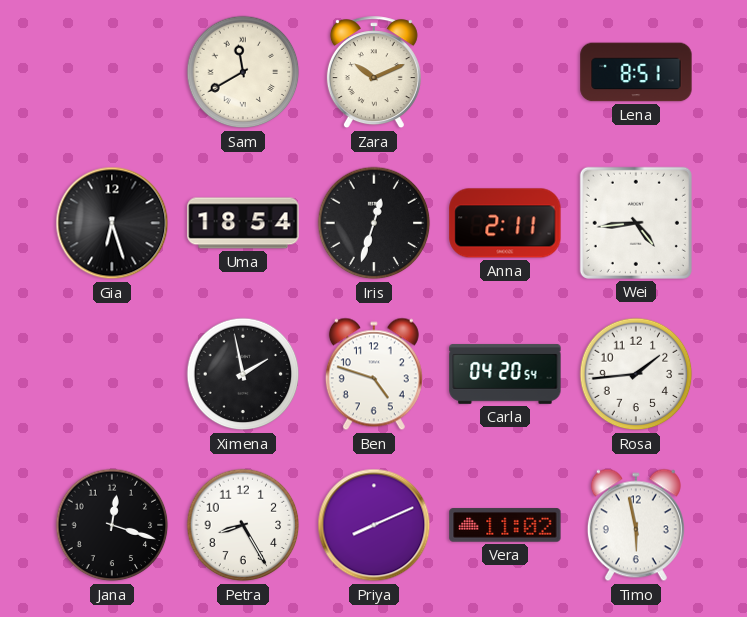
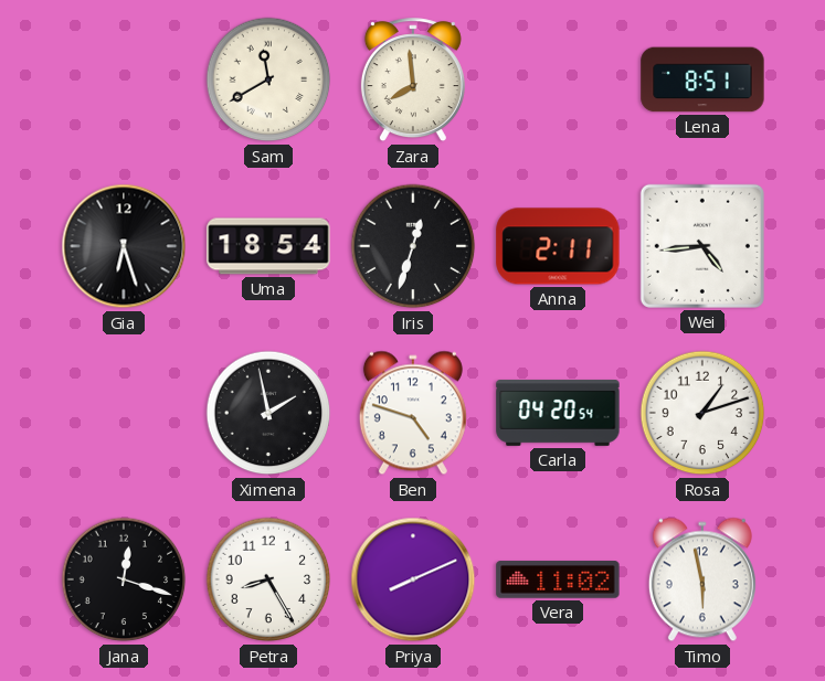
Zara: 10:11 -> 7:59 (413, 81)
Rosa: 1:44 -> 1:12 (702, 413)
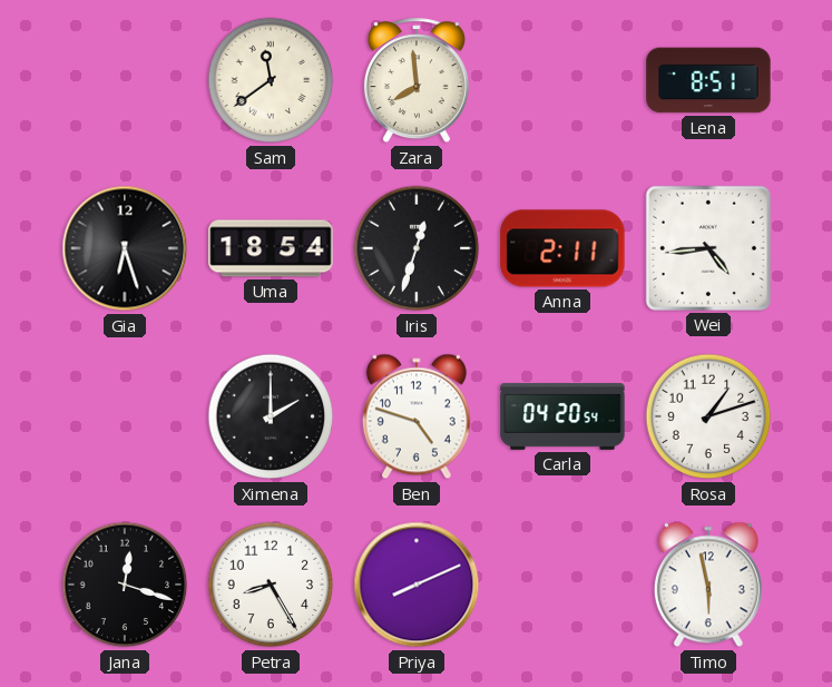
Sam: 11:40 -> 11:39 (271, 80)
Ximena: 1:58 -> 2:00 (271, 416)
Vera: 11:02 -> none (558, 579)
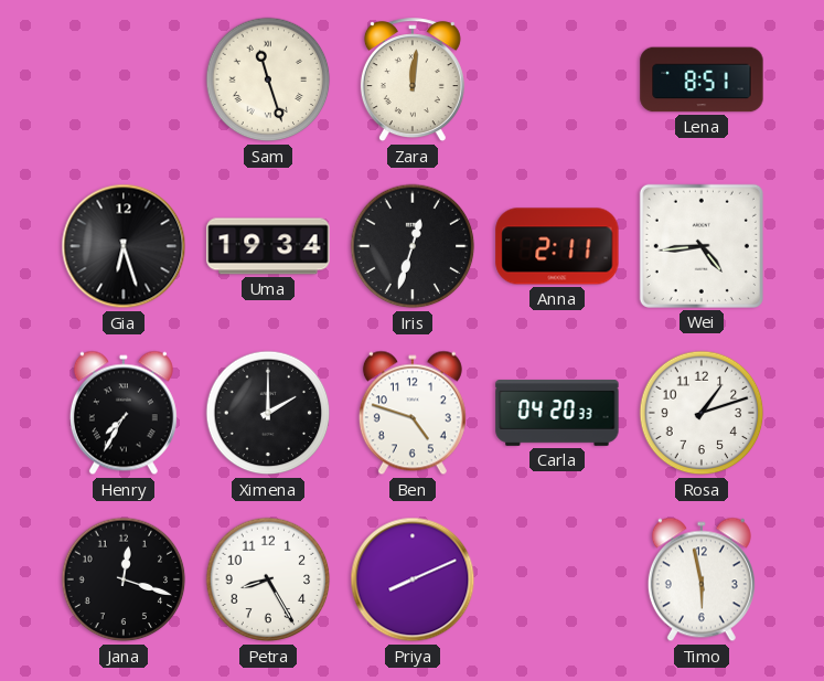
Sam: 11:39 -> 11:27 (268, 79)
Zara: 7:59 -> 12:01 (413, 81)
Uma: 18:54 -> 19:34 (268, 246)
Henry: none -> 7:35 (124, 413)
Carla: 04:20:54 -> 04:20:33 (557, 413)
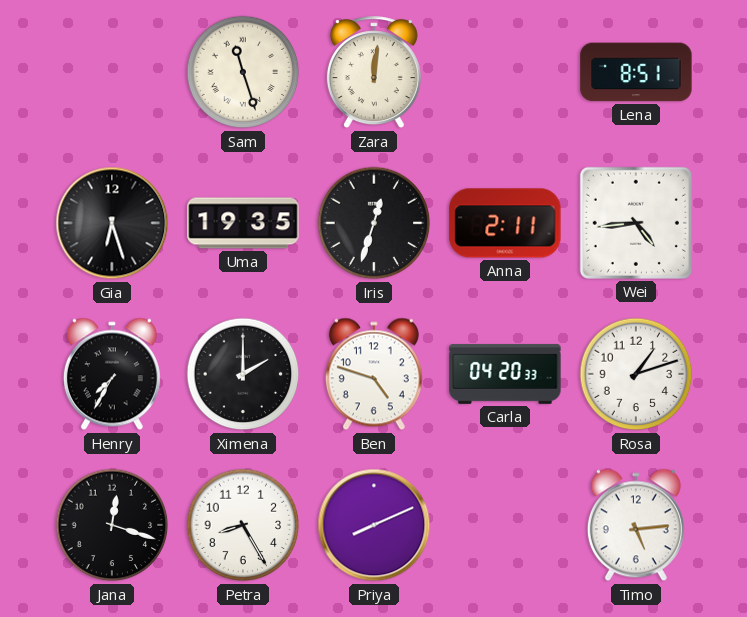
Uma: 19:34 -> 19:35 (243, 223)
Timo: 5:58 -> 5:14 (636, 525)
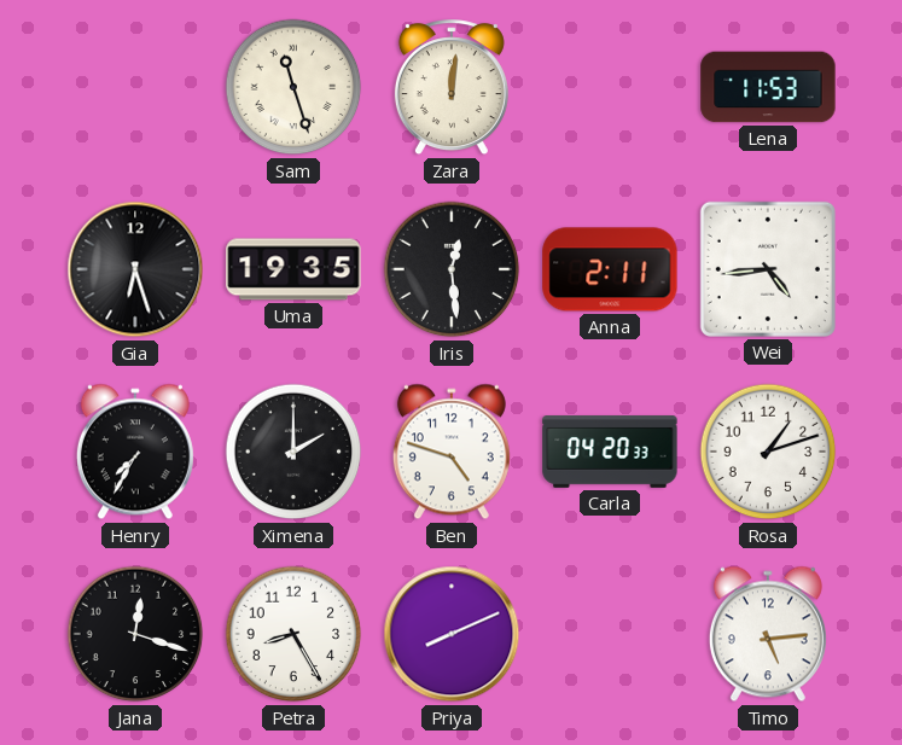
Lena: 8:51 -> 11:53 (768, 87)
Iris: 12:33 -> 12:29 (452, 269)
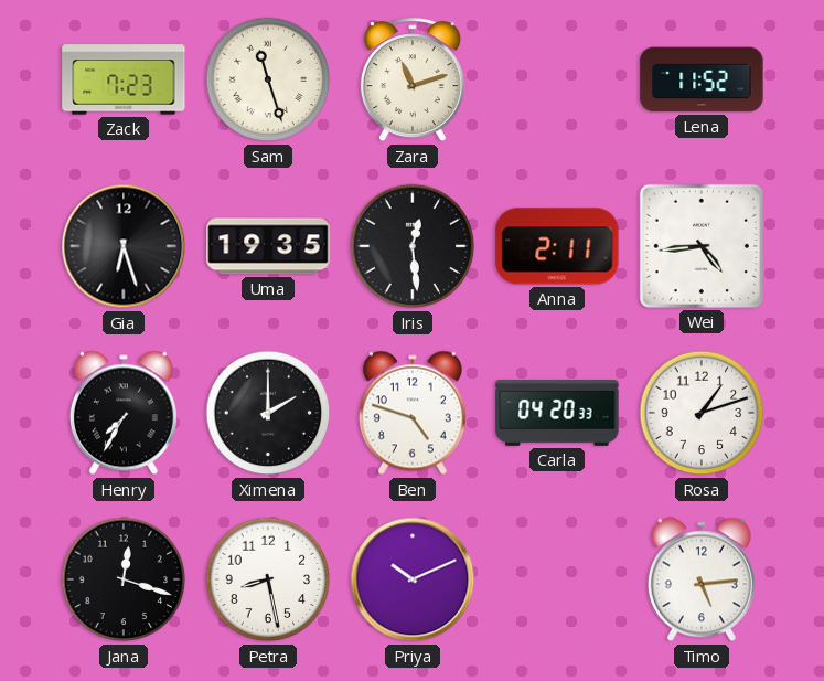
Zack: none -> 7:23 (124, 79)
Zara: 12:01 -> 11:12 (413, 81)
Lena: 11:53 -> 11:52 (702, 79)
Petra: 8:25 -> 8:28 (268, 579)
Priya: 8:11 -> 10:11 (413, 579)
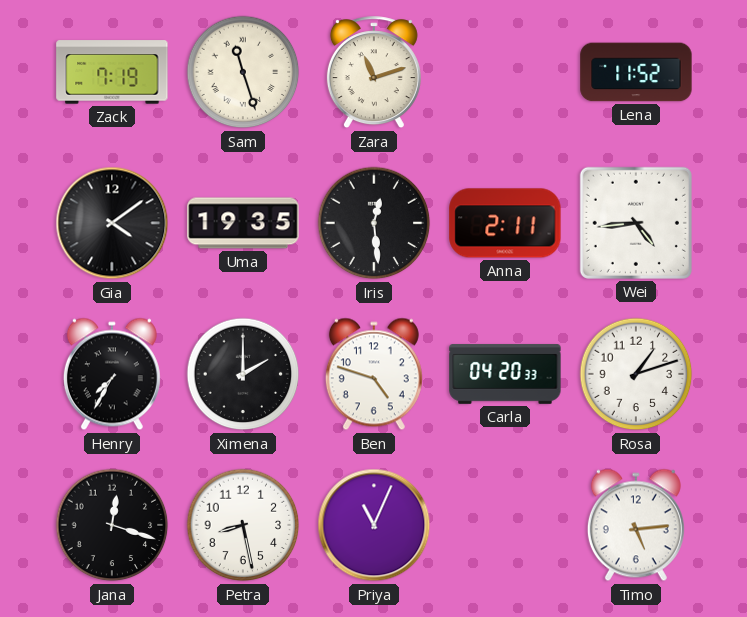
Zack: 7:23 -> 7:19 (112, 72)
Gia: 6:27 -> 4:09 (112, 223)
Priya: 10:11 -> 11:04 (374, 525)
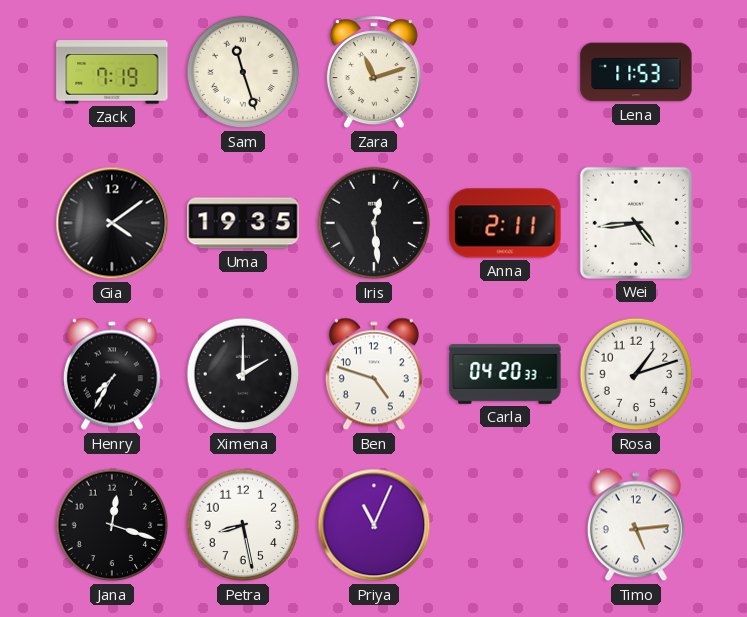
Lena: 11:52 -> 11:53 (636, 72)
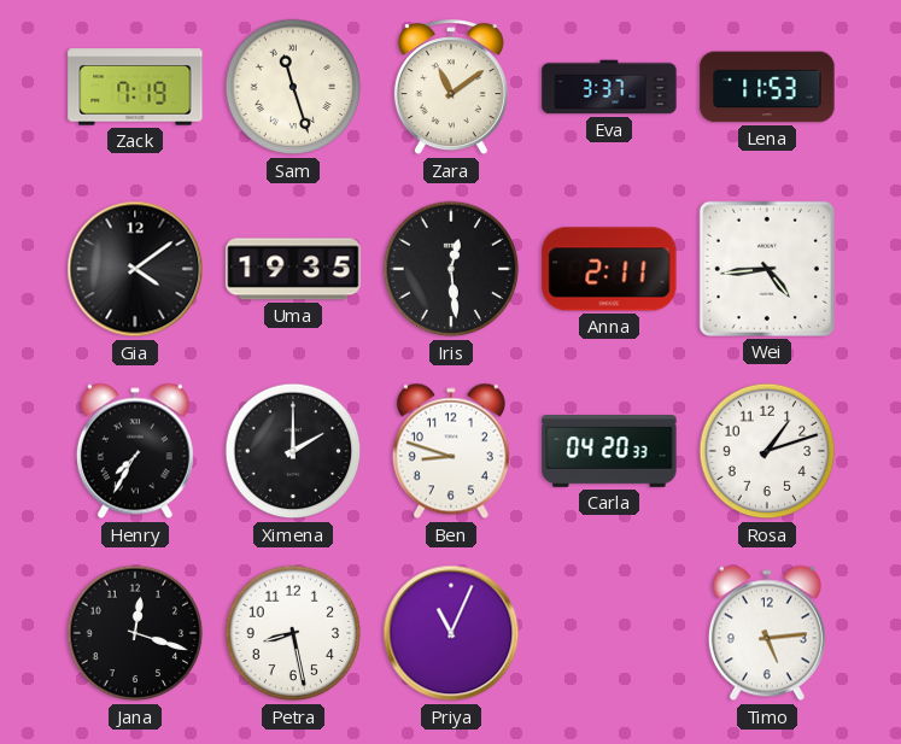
Zara: 11:12 -> 11:09 (451, 88)
Eva: none -> 3:37 (609, 87)
Ben: 4:48 -> 8:48 (451, 451)
